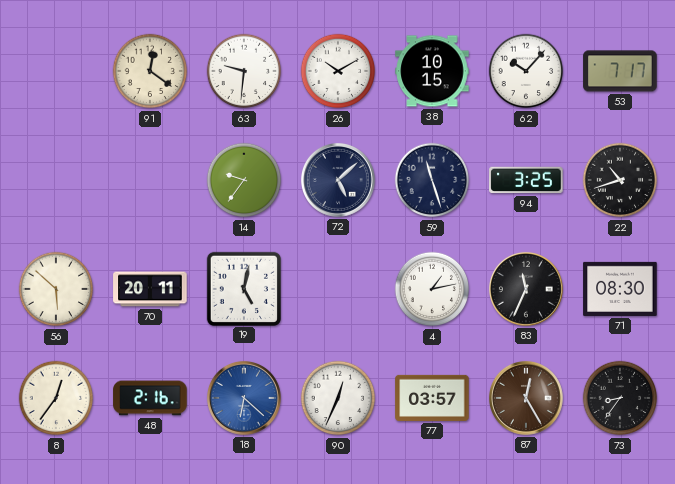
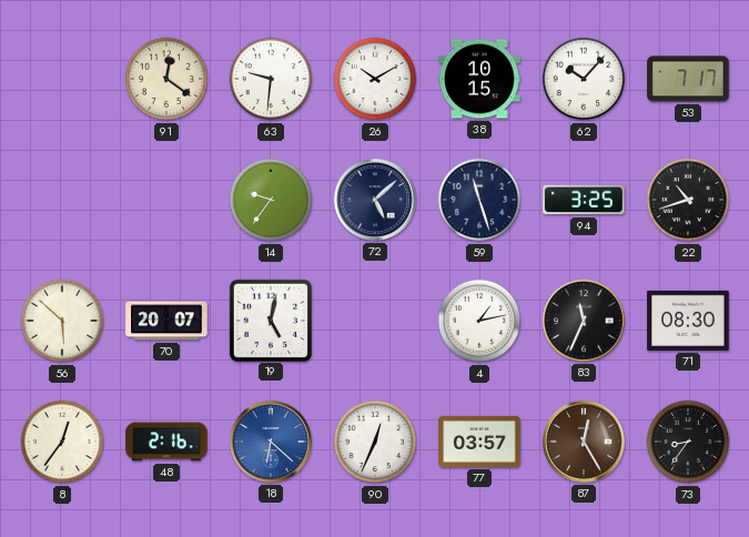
70: 20:11 -> 20:07 (166, 321)
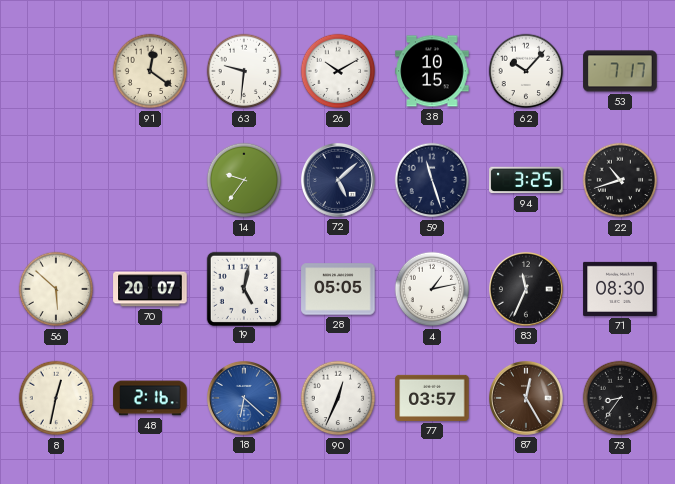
28: none -> 05:05 (338, 289)
8: 12:36 -> 12:32 (56, 398)
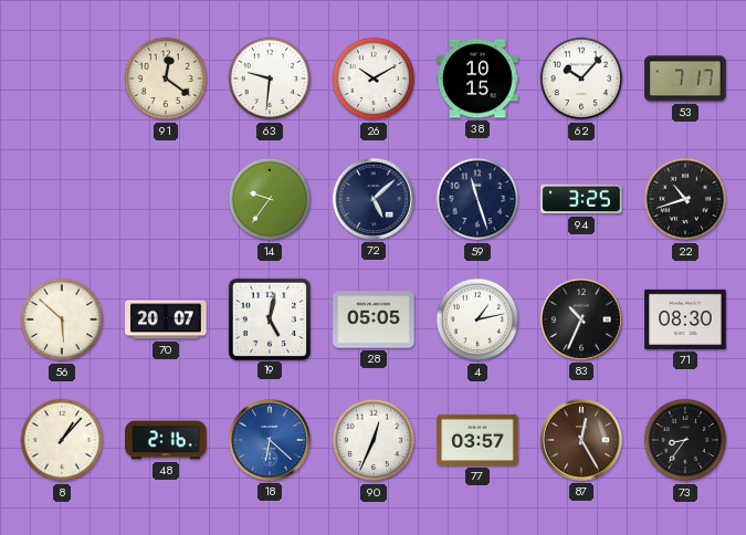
83: 11:34 -> 10:34 (581, 319)
8: 12:32 -> 1:07 (62, 440)
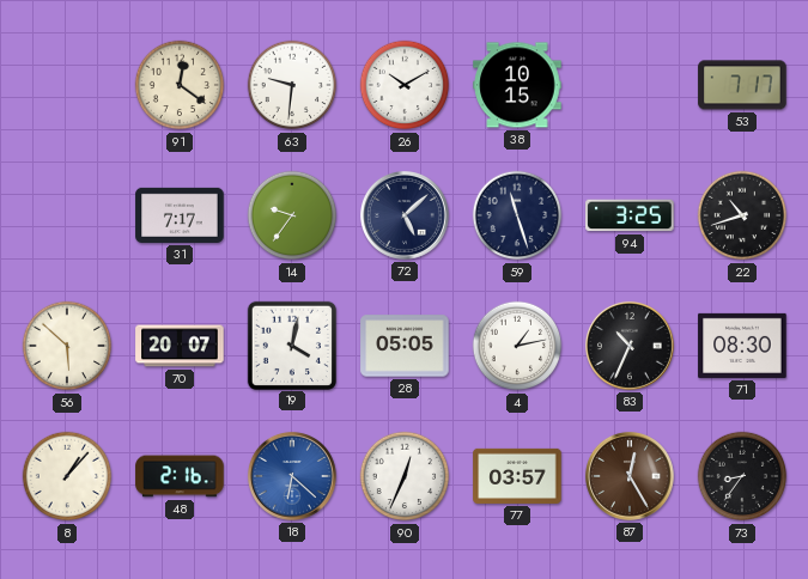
62: 10:07 -> none (581, 78)
31: none -> 7:17 (180, 215)
19: 5:02 -> 4:02 (291, 345)
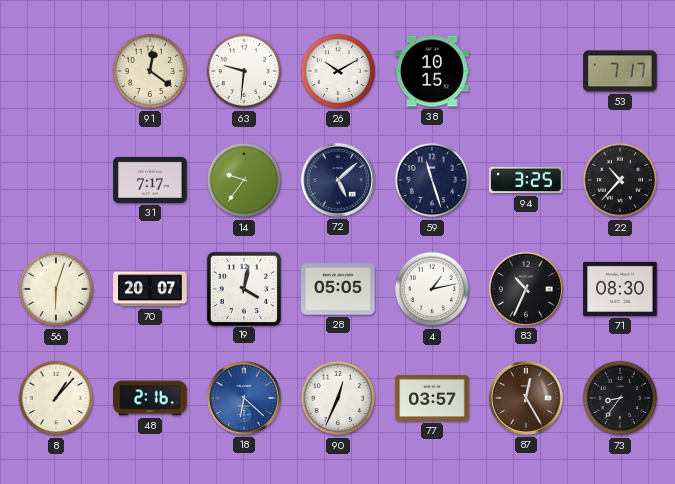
22: 10:42 -> 10:37 (620, 180)
56: 5:52 -> 6:03 (56, 289)
